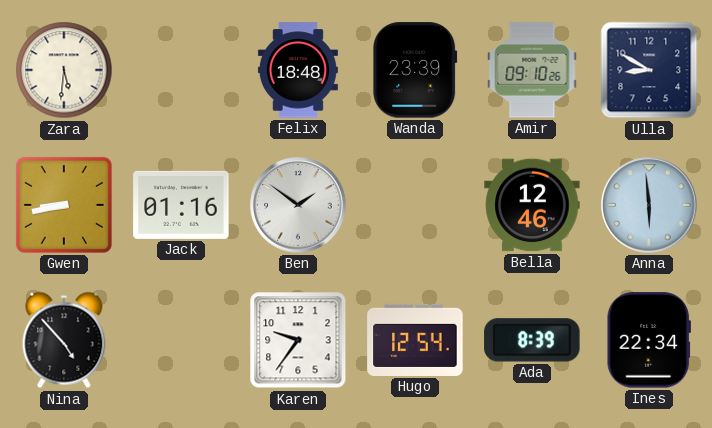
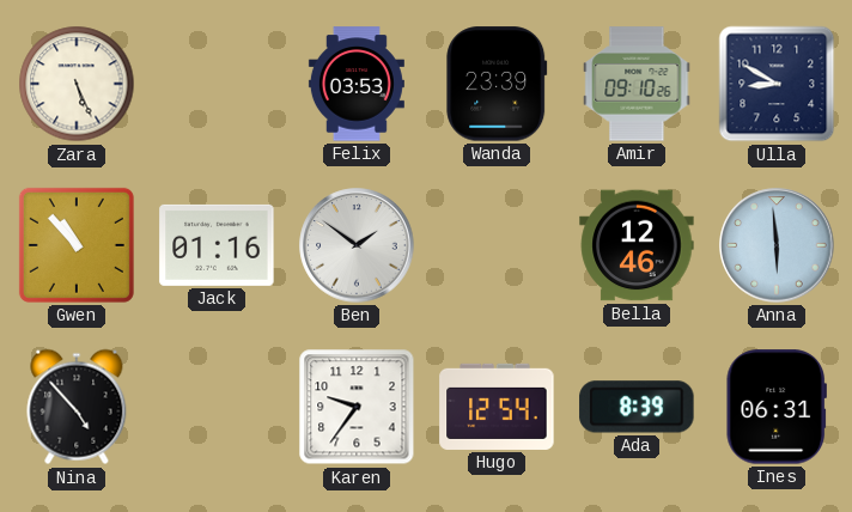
Zara: 5:31 -> 5:26 (77, 84)
Felix: 18:48 -> 03:53 (357, 84)
Gwen: 8:43 -> 10:53 (77, 245)
Ines: 22:34 -> 06:31 (777, 407)
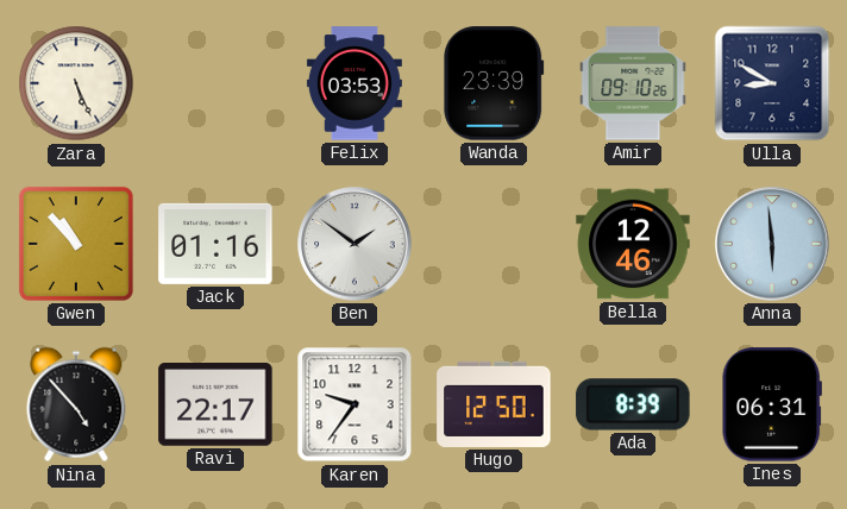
Ravi: none -> 22:17 (215, 404)
Hugo: 12:54 -> 12:50 (494, 404)
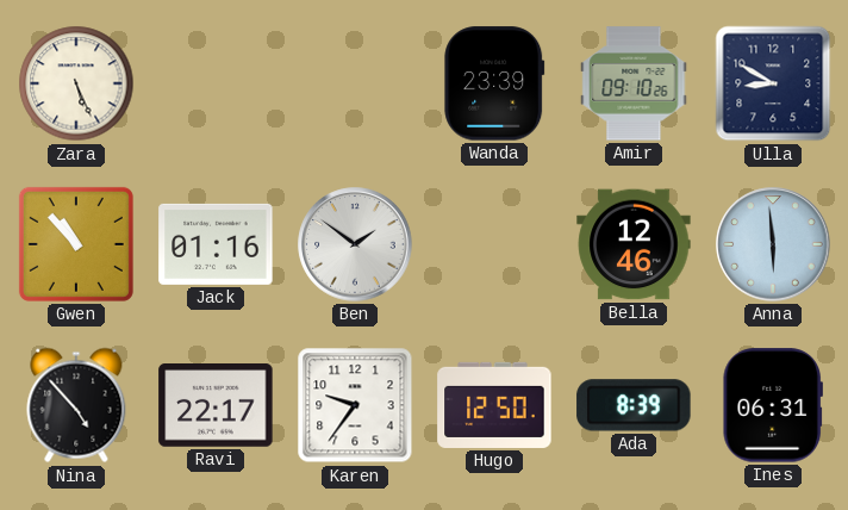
Felix: 03:53 -> none (355, 83)
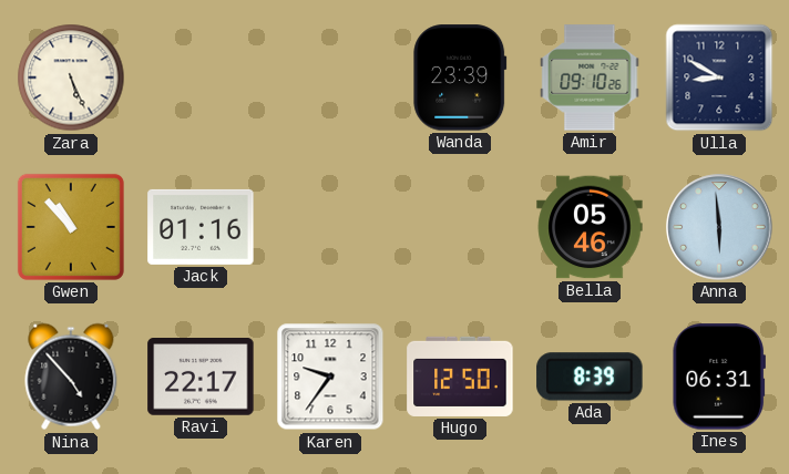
Ben: 1:51 -> none (355, 244)
Bella: 12:46 -> 05:46 (590, 227)
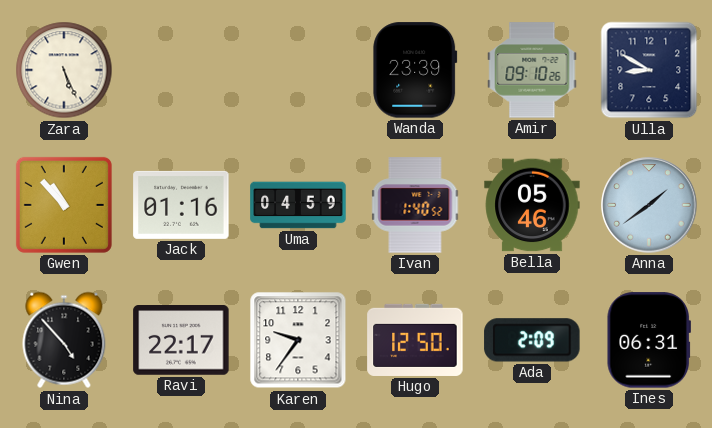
Uma: none -> 04:59 (298, 205)
Ivan: none -> 1:40 (415, 205)
Anna: 5:59 -> 1:39 (649, 205)
Ada: 8:39 -> 2:09 (532, 340)
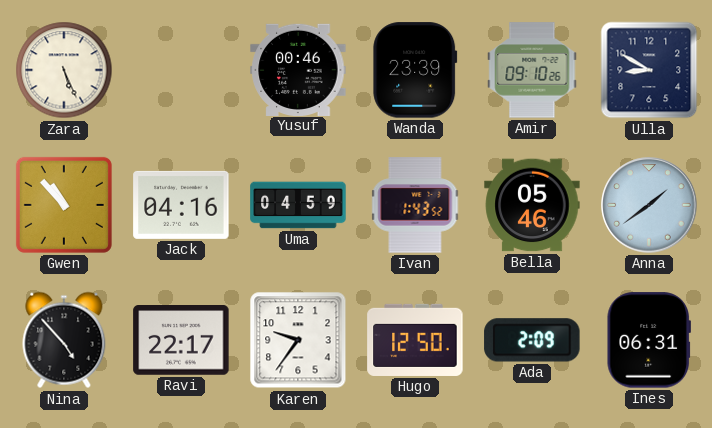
Yusuf: none -> 00:46 (298, 69)
Jack: 01:16 -> 04:16 (181, 205)
Ivan: 1:40 -> 1:43 (415, 205)
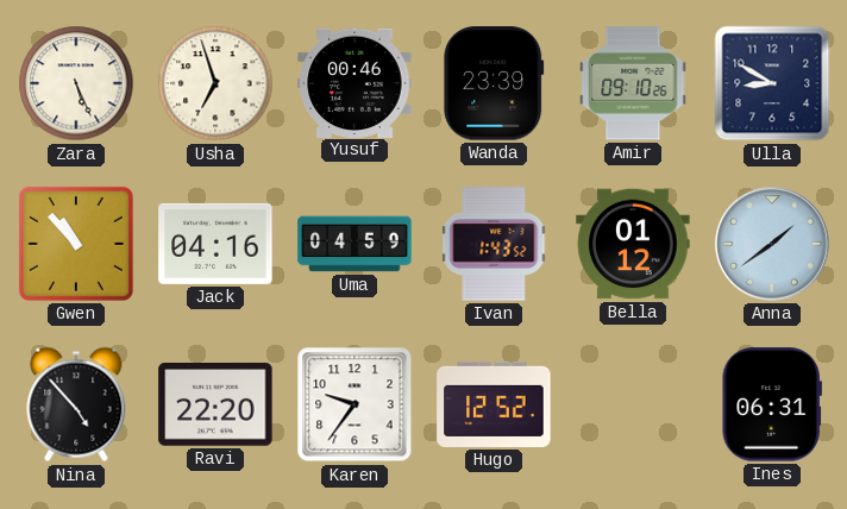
Usha: none -> 6:57 (215, 83)
Bella: 05:46 -> 01:12 (633, 244)
Ravi: 22:17 -> 22:20 (215, 404)
Hugo: 12:50 -> 12:52 (494, 404)
Ada: 2:09 -> none (532, 340)
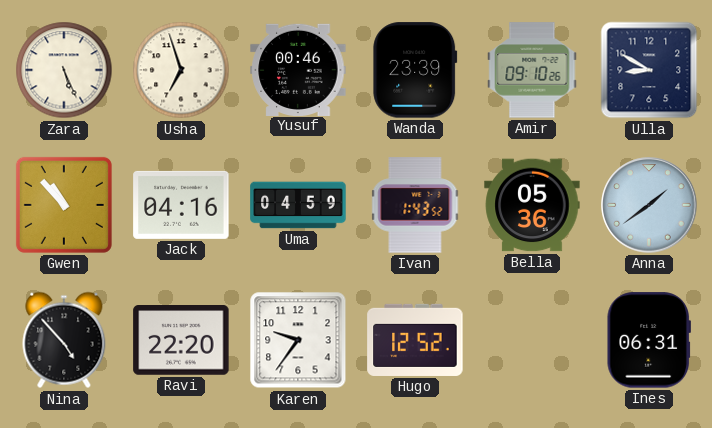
Bella: 01:12 -> 05:36 (532, 205)
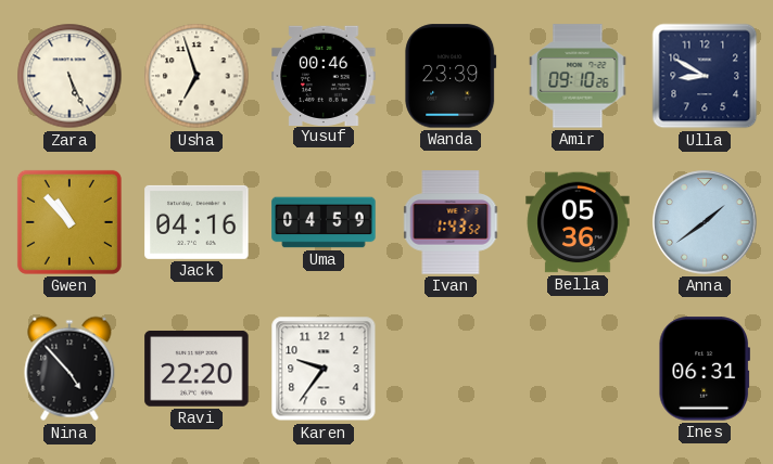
Hugo: 12:52 -> none (415, 340)
